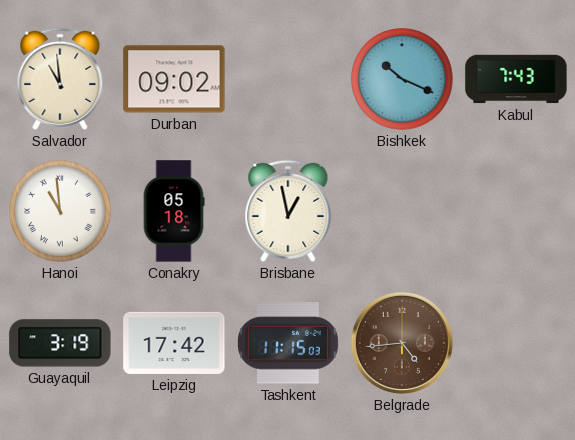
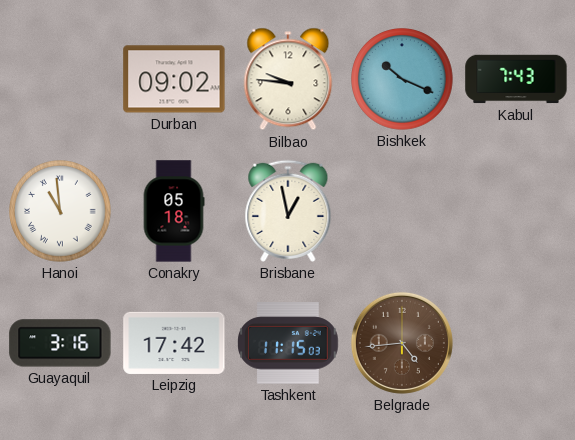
Salvador: 10:59 -> none (60, 79)
Bilbao: none -> 9:46 (288, 79)
Guayaquil: 3:19 -> 3:16 (60, 343)
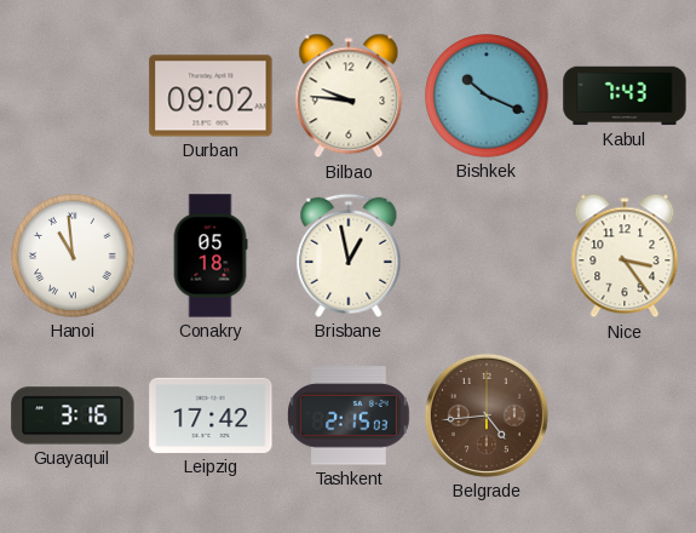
Nice: none -> 3:24 (625, 256)
Tashkent: 11:15 -> 2:15 (349, 415)
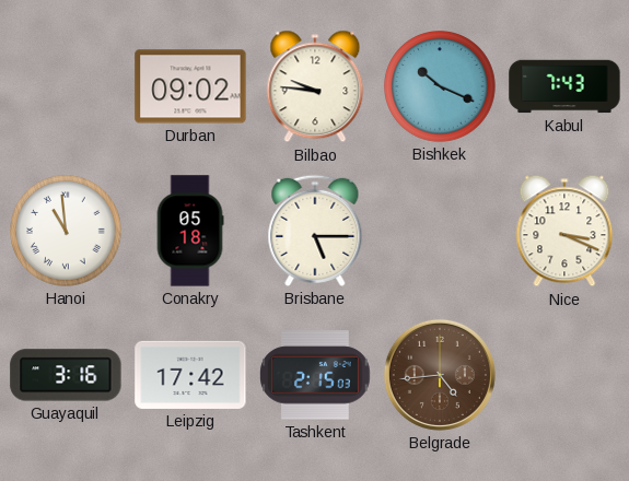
Brisbane: 12:58 -> 5:15 (315, 231)
Nice: 3:24 -> 3:19 (564, 231)
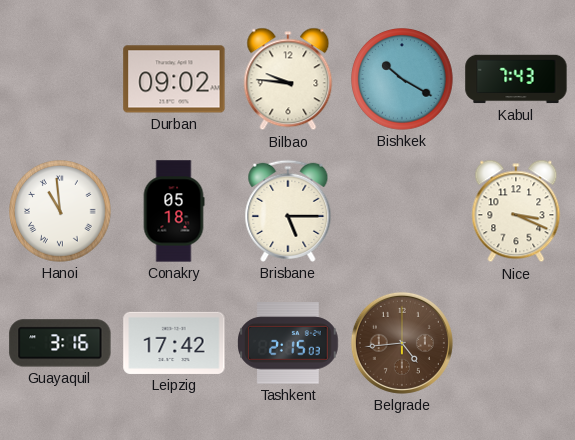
Bishkek: 10:19 -> 10:20 (402, 79)
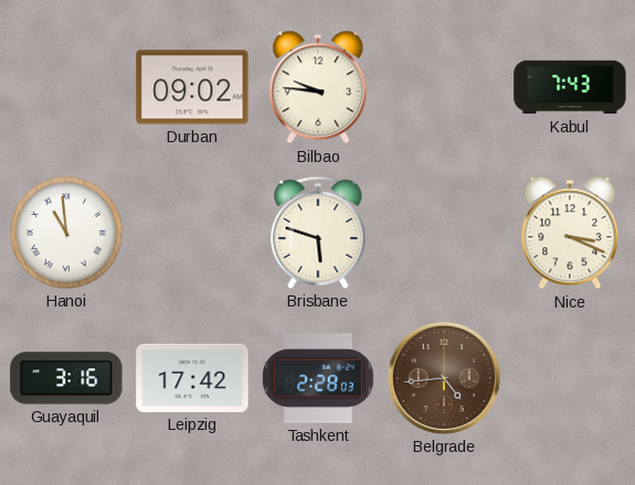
Bishkek: 10:20 -> none (402, 79)
Conakry: 05:18 -> none (174, 211)
Brisbane: 5:15 -> 5:48 (318, 233)
Tashkent: 2:15 -> 2:28 (318, 378)
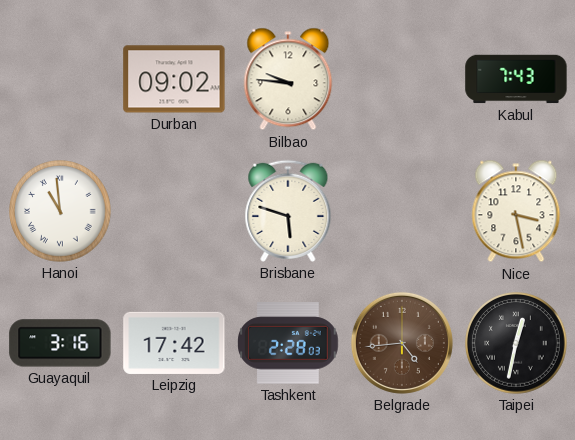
Nice: 3:19 -> 3:28 (516, 211)
Taipei: none -> 12:32 (516, 343)
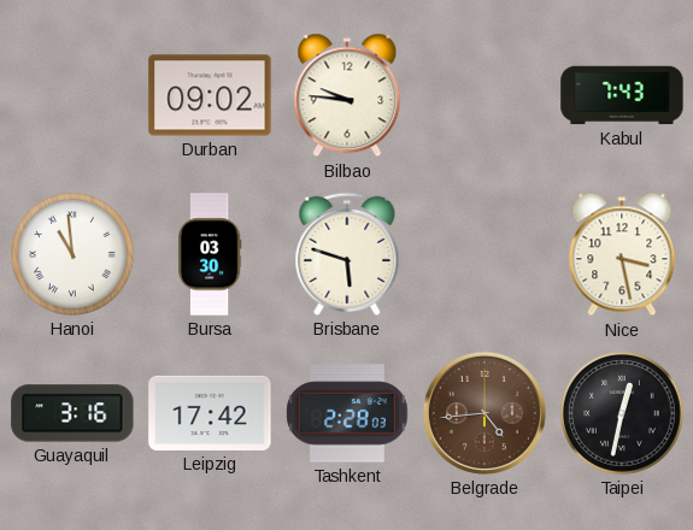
Bursa: none -> 03:30 (210, 254)
